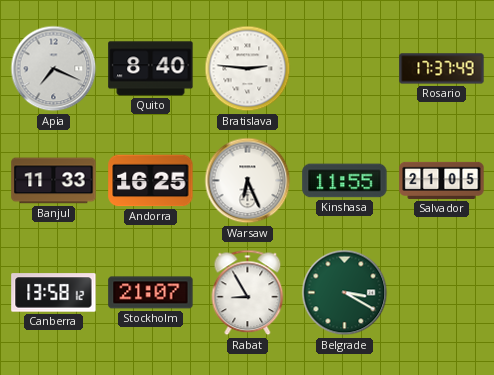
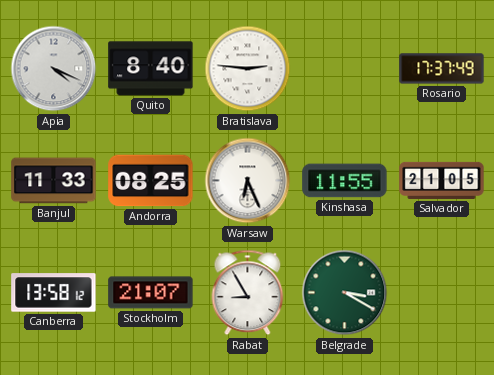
Apia: 7:19 -> 4:19 (54, 69)
Andorra: 16:25 -> 08:25 (151, 181)
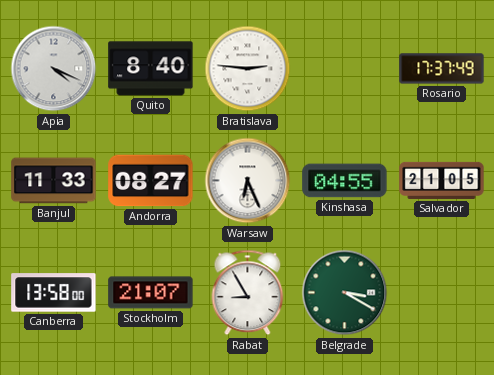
Andorra: 08:25 -> 08:27 (151, 181)
Kinshasa: 11:55 -> 04:55 (345, 181)
Canberra: 13:58:12 -> 13:58:00 (54, 293)
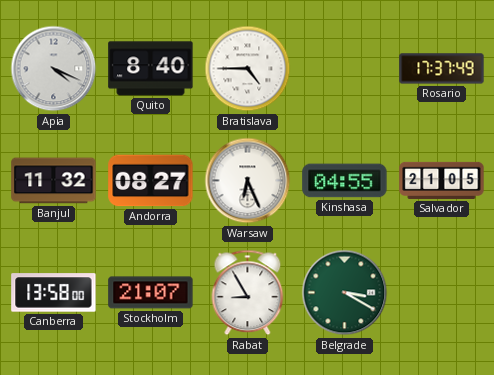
Bratislava: 2:46 -> 4:45 (248, 69)
Banjul: 11:33 -> 11:32 (54, 181)
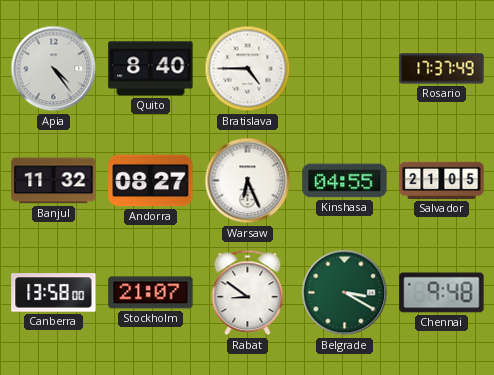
Apia: 4:19 -> 4:24 (54, 69)
Rabat: 8:55 -> 8:51 (248, 293)
Chennai: none -> 9:48 (442, 293)
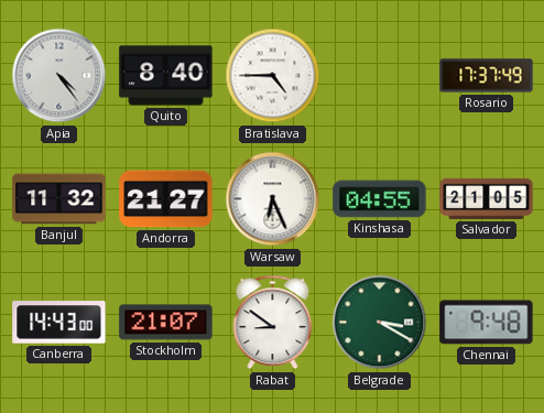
Andorra: 08:27 -> 21:27 (166, 199)
Canberra: 13:58 -> 14:43 (59, 323)
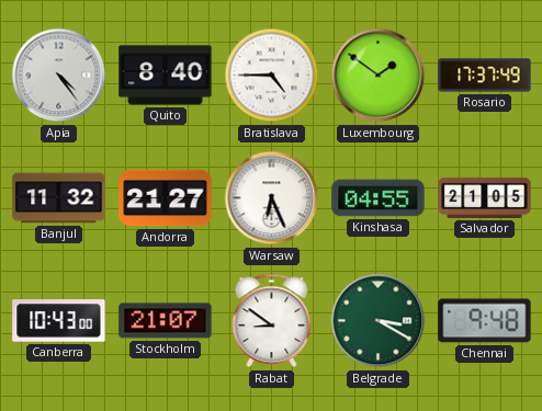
Luxembourg: none -> 1:51 (379, 76)
Canberra: 14:43 -> 10:43 (59, 321)
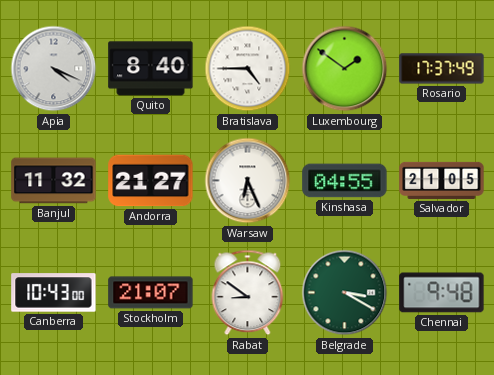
Apia: 4:24 -> 4:19 (54, 69)
